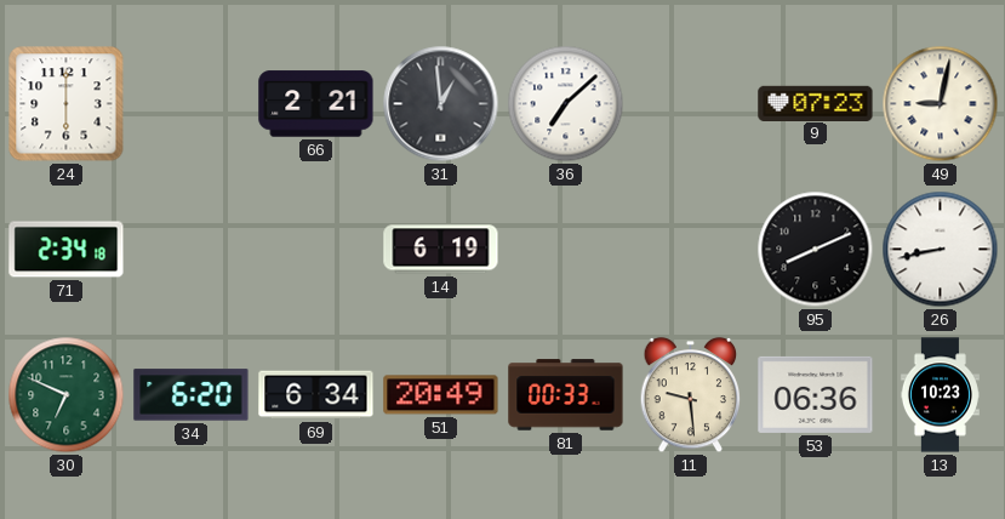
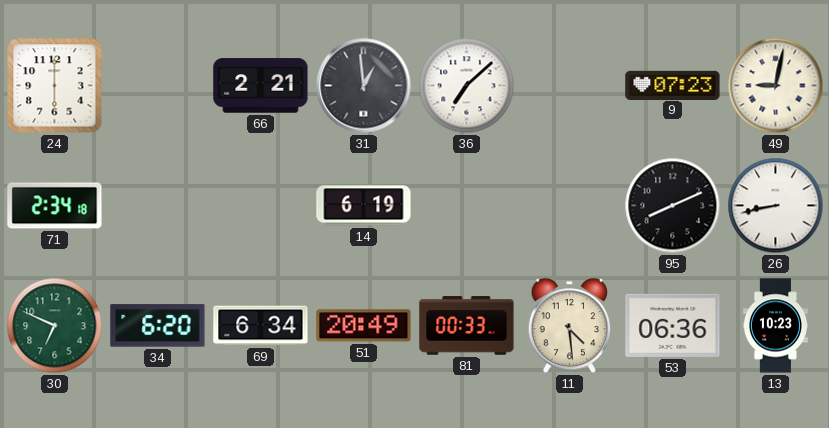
11: 9:29 -> 4:29 (570, 326)
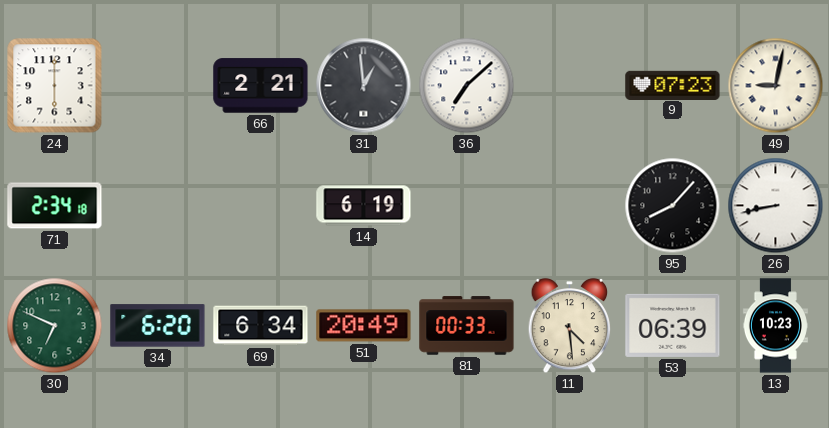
95: 8:11 -> 8:07 (673, 206)
53: 06:36 -> 06:39 (673, 325)
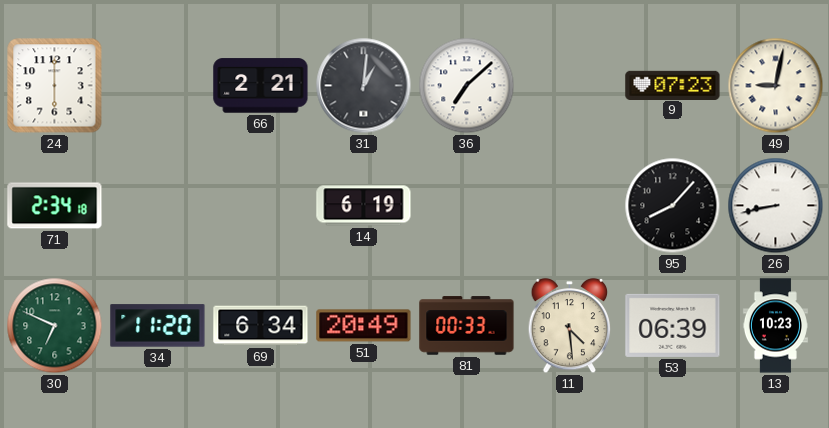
31: 12:59 -> 1:01 (364, 86)
34: 6:20 -> 11:20 (158, 326)
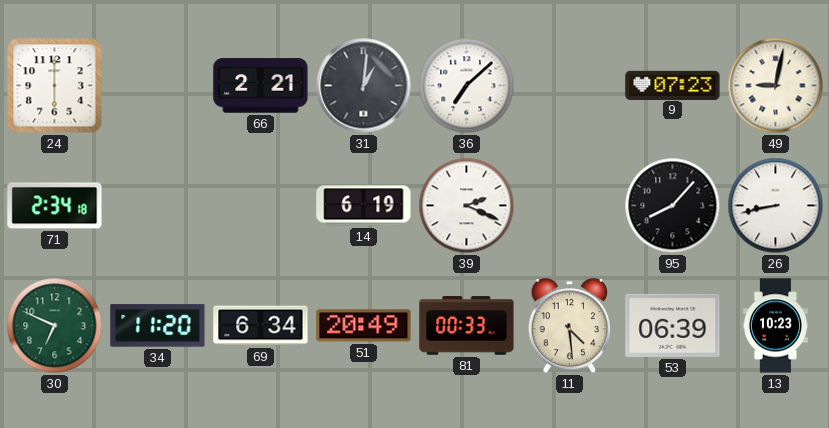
39: none -> 2:19 (467, 206)
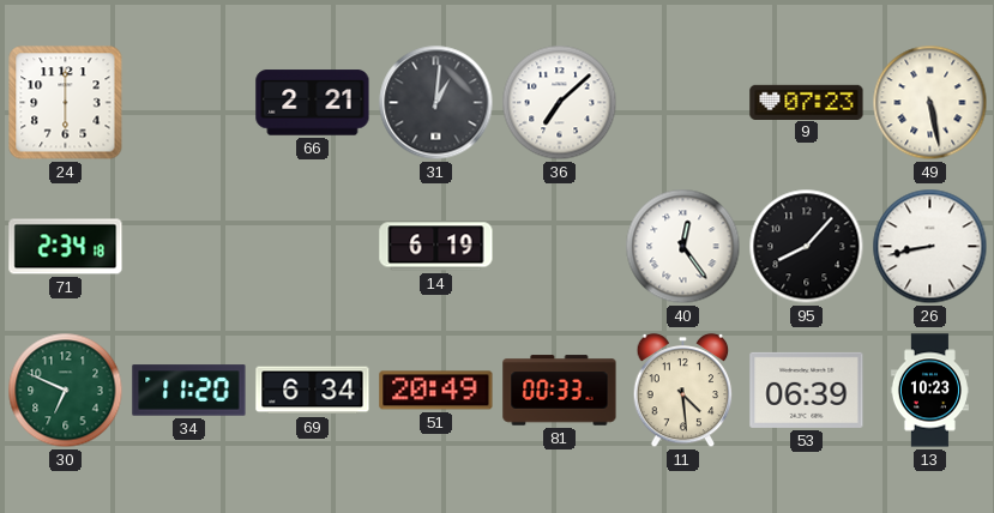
49: 9:02 -> 5:28 (930, 103)
39: 2:19 -> none (467, 206)
40: none -> 12:24 (683, 247)
